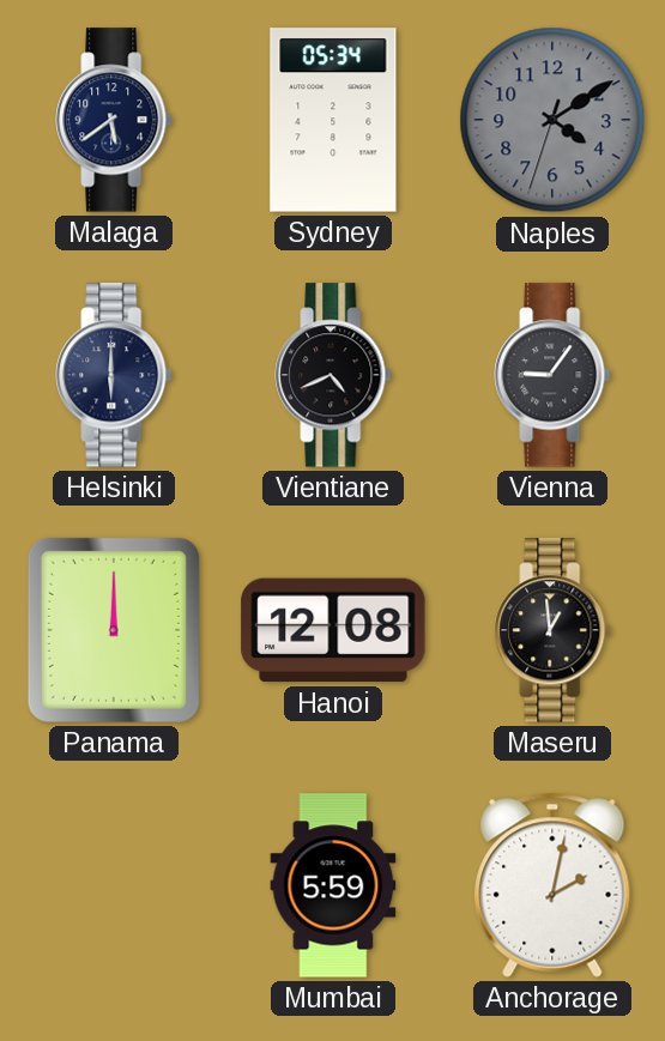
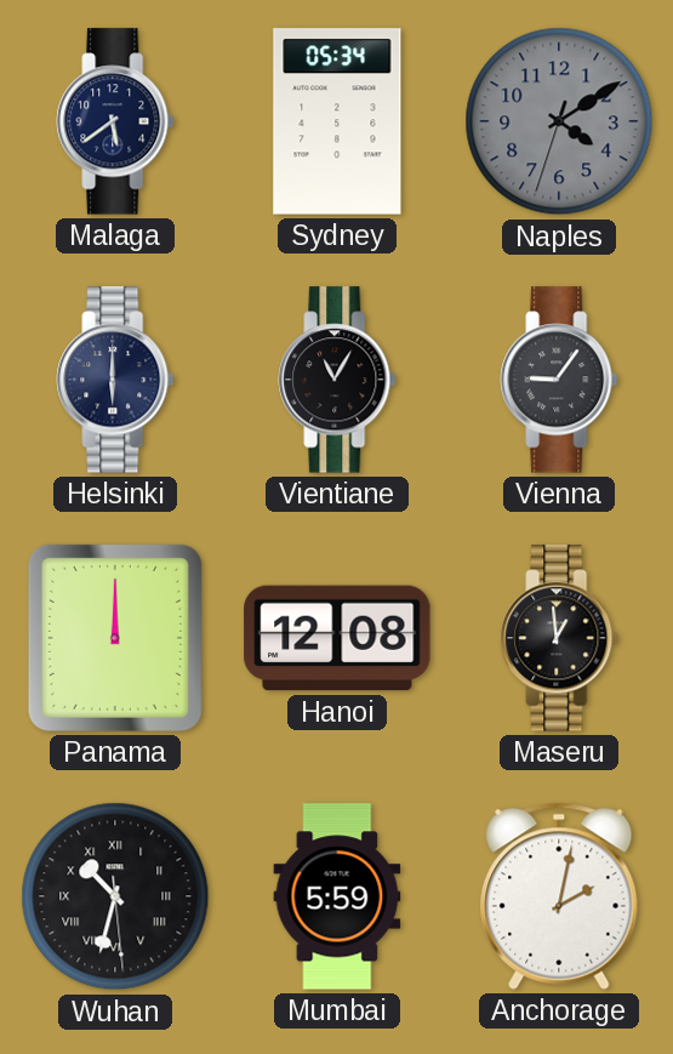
Vientiane: 4:41 -> 11:05 (337, 380)
Wuhan: none -> 10:32 (115, 896)
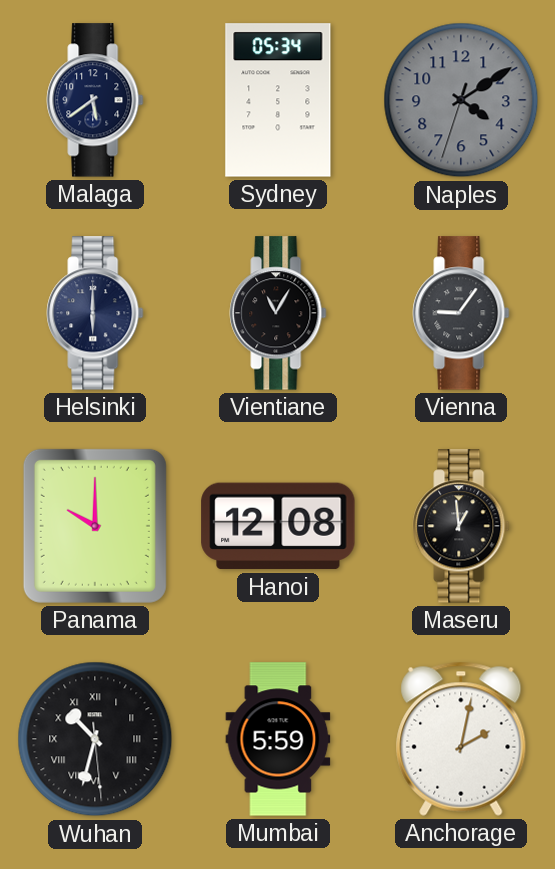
Panama: 12:00 -> 10:00 (95, 526)
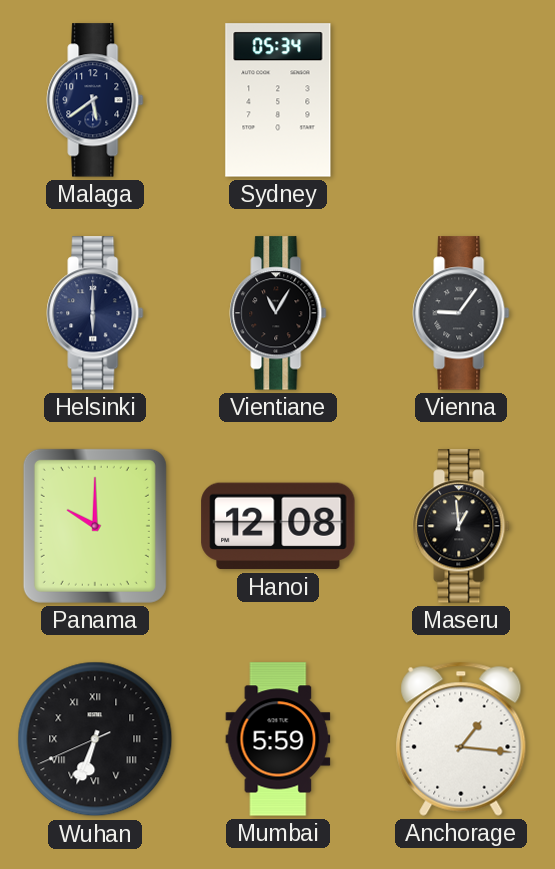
Naples: 4:09 -> none (461, 100)
Wuhan: 10:32 -> 6:33 (95, 739)
Anchorage: 2:02 -> 1:16 (461, 739)
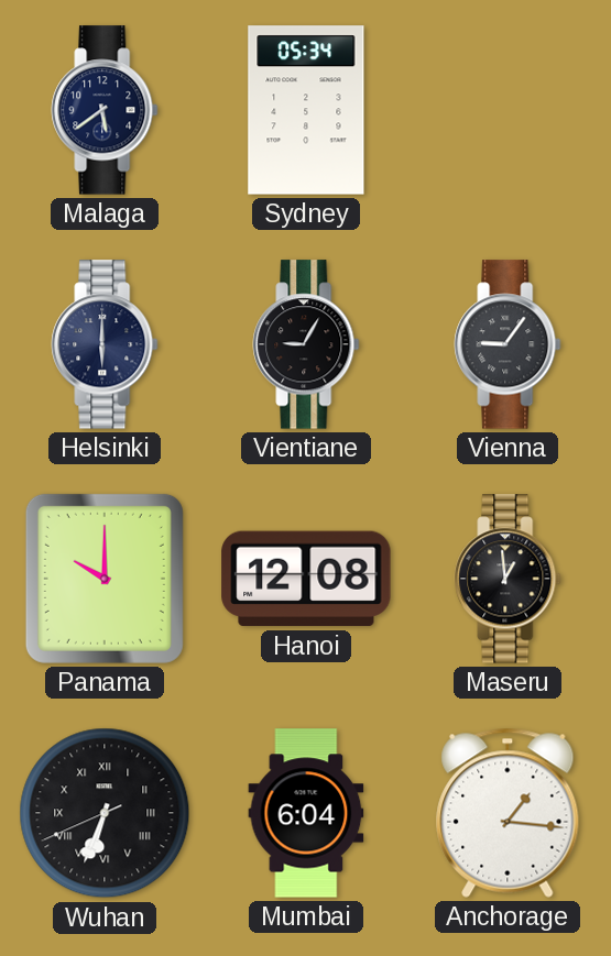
Vientiane: 11:05 -> 9:05 (306, 344)
Mumbai: 5:59 -> 6:04 (306, 813)
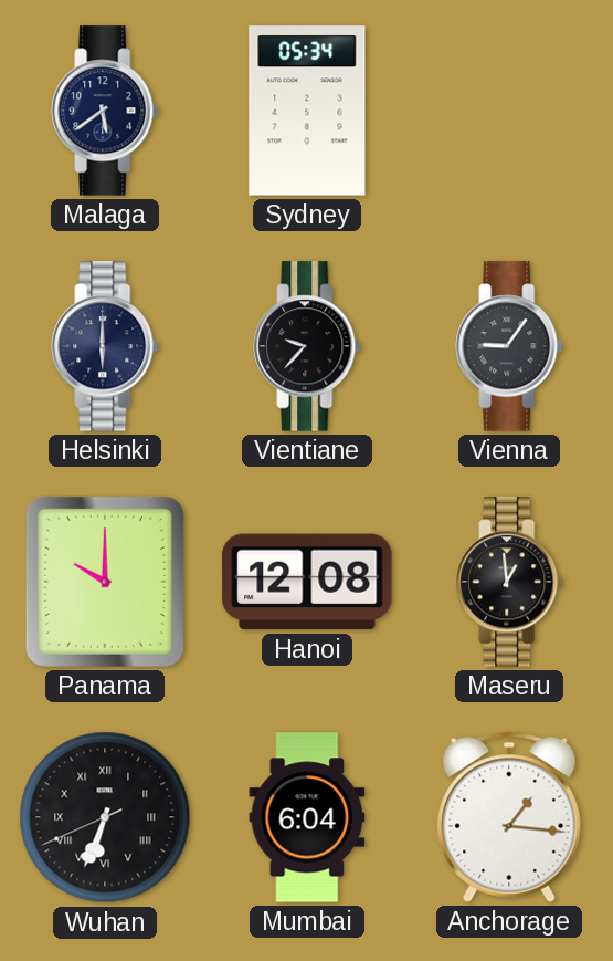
Vientiane: 9:05 -> 9:37 (307, 346)
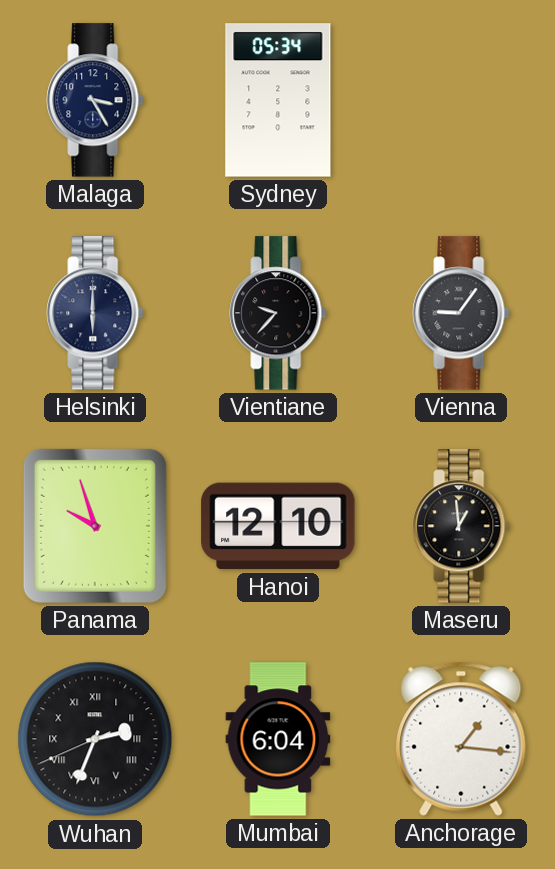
Malaga: 5:39 -> 3:25 (95, 100)
Panama: 10:00 -> 9:57 (95, 526)
Hanoi: 12:08 -> 12:10 (278, 526)
Wuhan: 6:33 -> 2:33 (95, 739)
